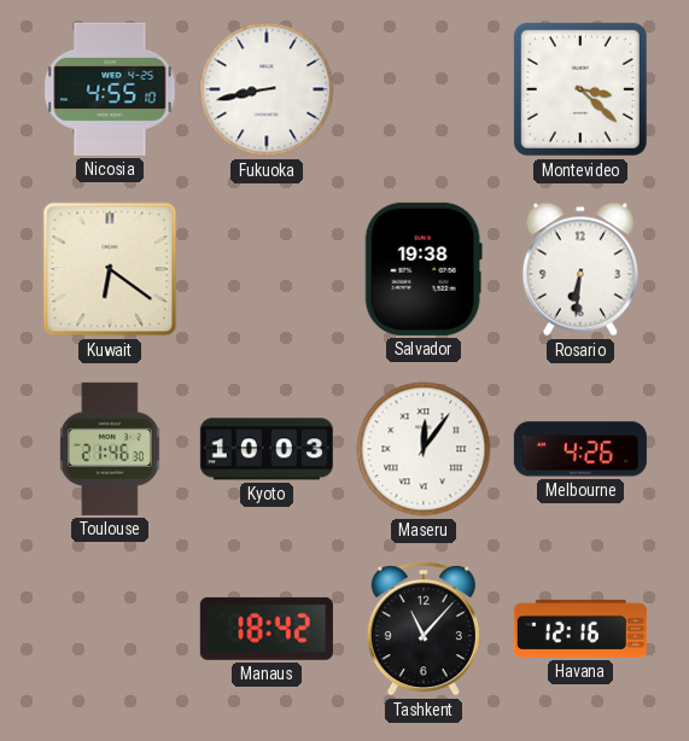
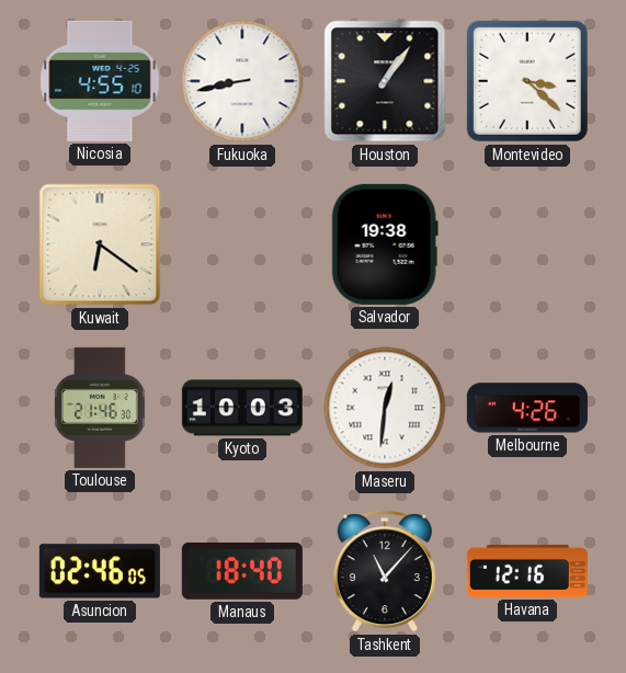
Houston: none -> 1:06 (385, 81)
Rosario: 6:31 -> none (580, 269)
Maseru: 12:06 -> 12:31 (385, 408)
Asuncion: none -> 02:46 (100, 571)
Manaus: 18:42 -> 18:40 (242, 571)
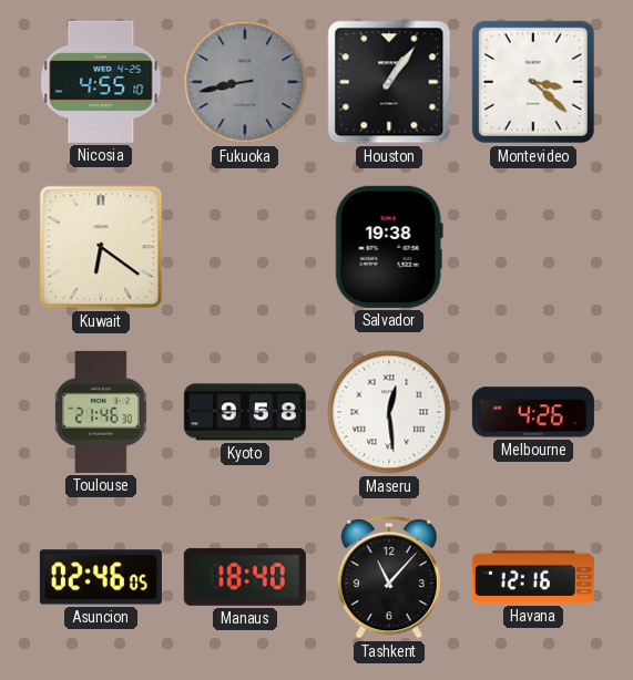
Fukuoka dial: white -> grey (245, 82)
Kyoto: 10:03 -> 9:58 (245, 412)
Maseru: 12:31 -> 12:29 (389, 412)
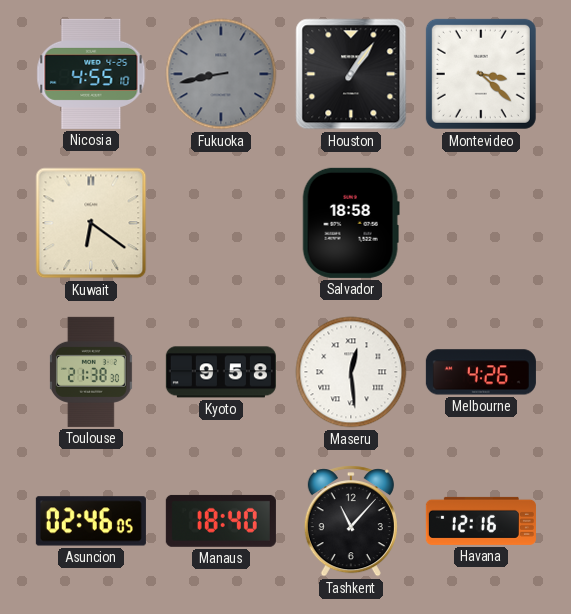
Salvador: 19:38 -> 18:58 (351, 223)
Toulouse: 21:46 -> 21:38 (91, 372)
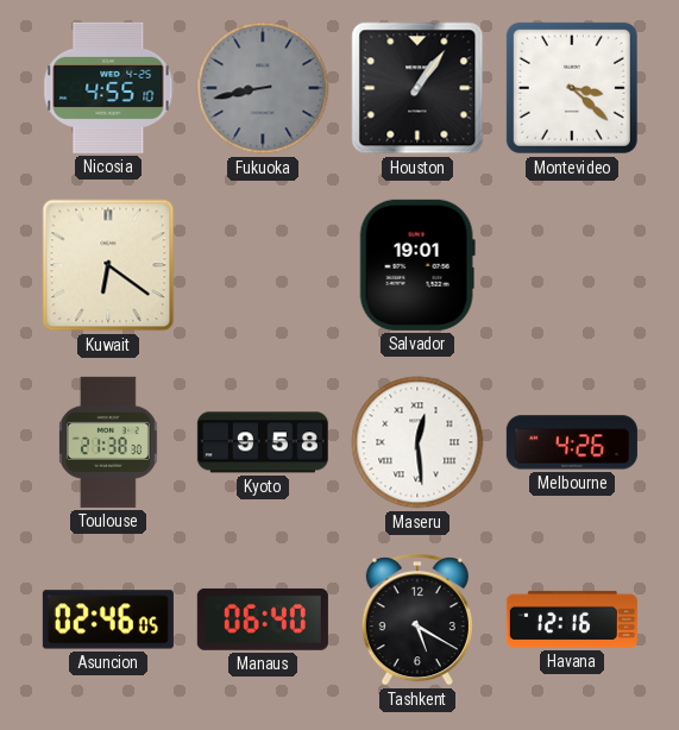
Salvador: 18:58 -> 19:01 (417, 265)
Manaus: 18:40 -> 06:40 (263, 619)
Tashkent: 11:07 -> 5:20 (417, 619)
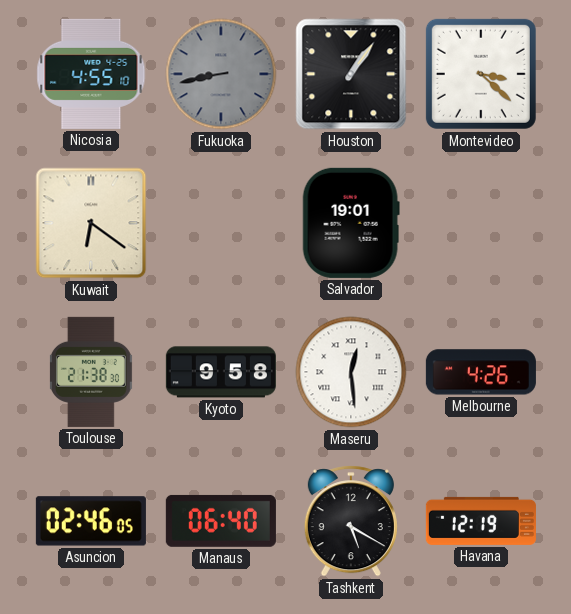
Havana: 12:16 -> 12:19 (481, 521)
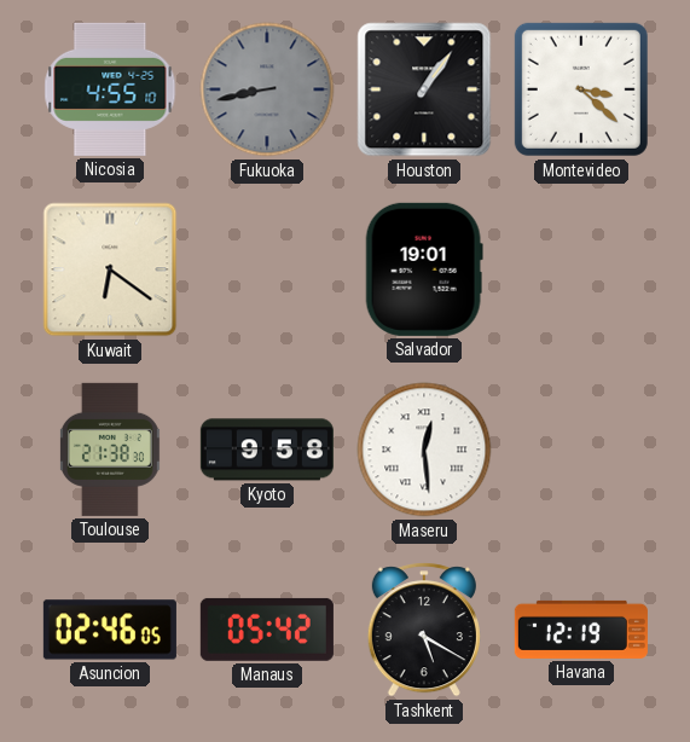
Melbourne: 4:26 -> none (481, 372)
Manaus: 06:40 -> 05:42 (267, 630)
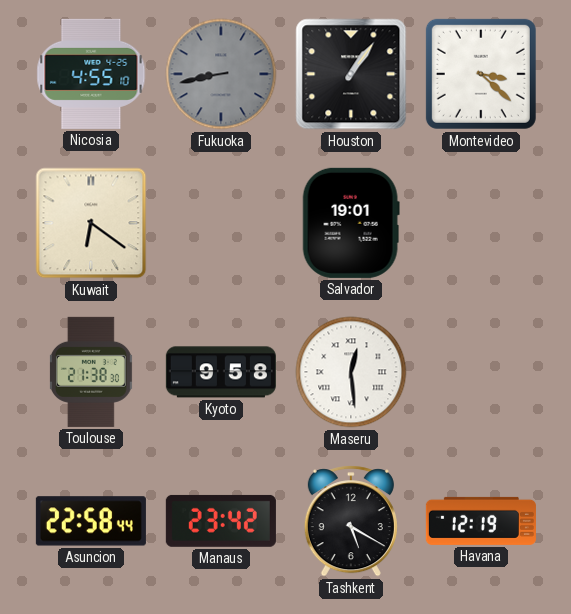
Asuncion: 02:46 -> 22:58 (91, 521)
Manaus: 05:42 -> 23:42 (221, 521)
